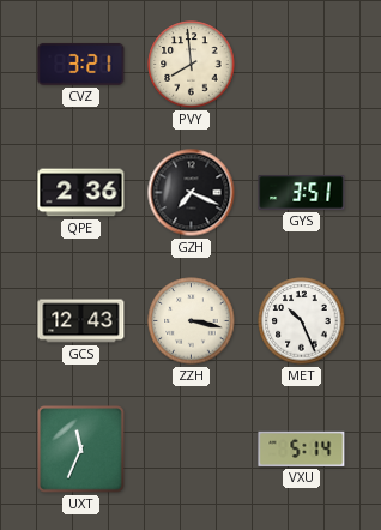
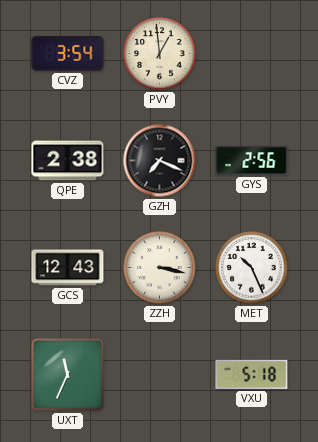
CVZ: 3:21 -> 3:54 (68, 53)
PVY: 7:59 -> 12:59 (160, 54)
QPE: 2:36 -> 2:38 (68, 161)
GYS: 3:51 -> 2:56 (252, 161)
VXU: 5:14 -> 5:18 (252, 374)
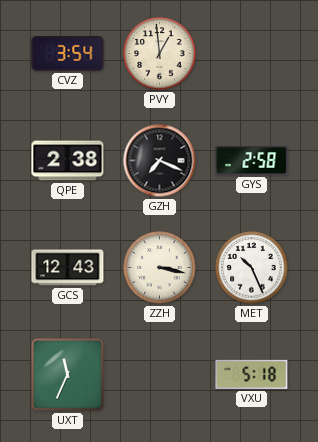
GYS: 2:56 -> 2:58 (252, 161)
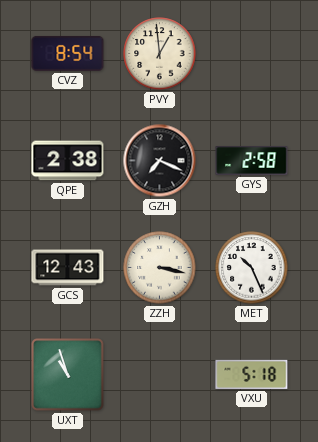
CVZ: 3:54 -> 8:54 (68, 53)
UXT: 11:34 -> 10:57 (68, 375)
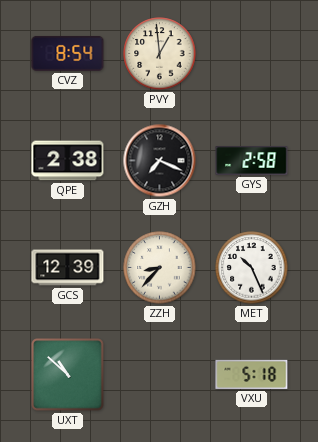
GCS: 12:43 -> 12:39 (68, 268)
ZZH: 3:17 -> 8:37 (160, 268)
UXT: 10:57 -> 10:52 (68, 375)
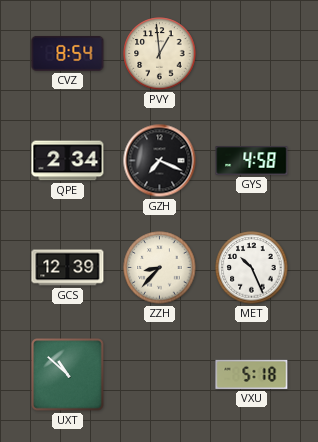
QPE: 2:38 -> 2:34 (68, 161)
GYS: 2:58 -> 4:58 (252, 161)
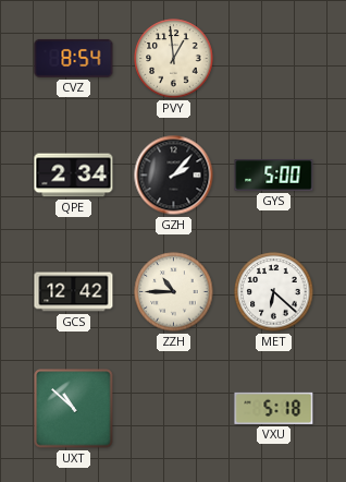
GZH: 7:19 -> 2:07 (174, 176)
GYS: 4:58 -> 5:00 (274, 176)
GCS: 12:39 -> 12:42 (74, 292)
ZZH: 8:37 -> 10:45 (174, 292)
MET: 10:26 -> 6:22 (274, 292)
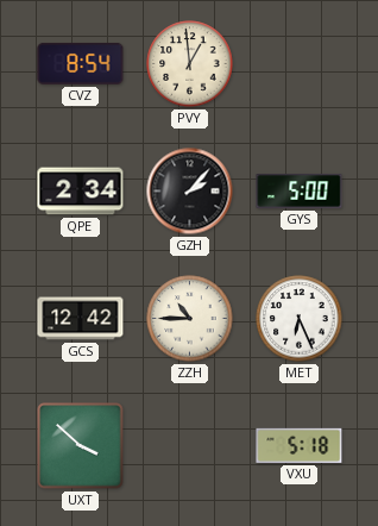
MET: 6:22 -> 6:26 (300, 319)
UXT: 10:52 -> 3:52 (81, 446)
